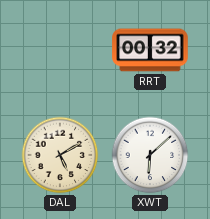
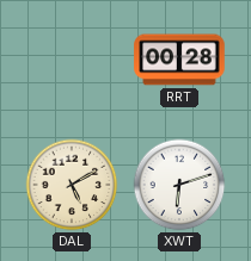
RRT: 00:32 -> 00:28 (179, 60)
XWT: 6:08 -> 6:12 (179, 185)
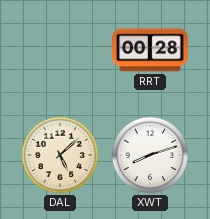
DAL: 5:10 -> 5:08 (60, 155)
XWT: 6:12 -> 8:12 (150, 155)
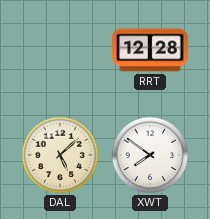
RRT: 00:28 -> 12:28 (150, 50)
XWT: 8:12 -> 7:51 (150, 155)
